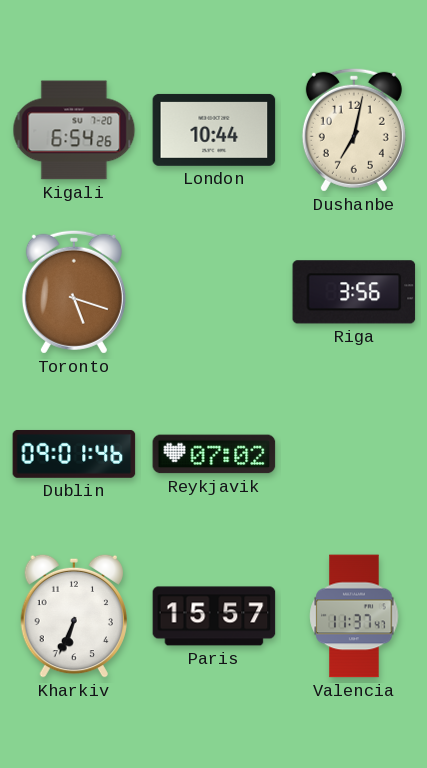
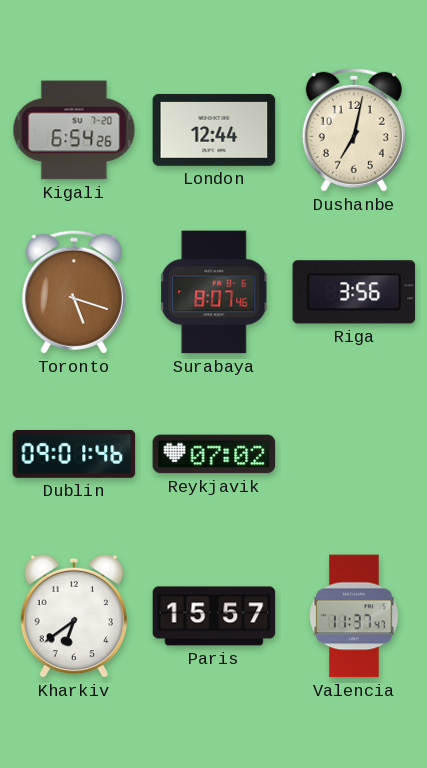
London: 10:44 -> 12:44 (214, 130)
Surabaya: none -> 8:07 (215, 292)
Kharkiv: 6:34 -> 6:39 (73, 616)
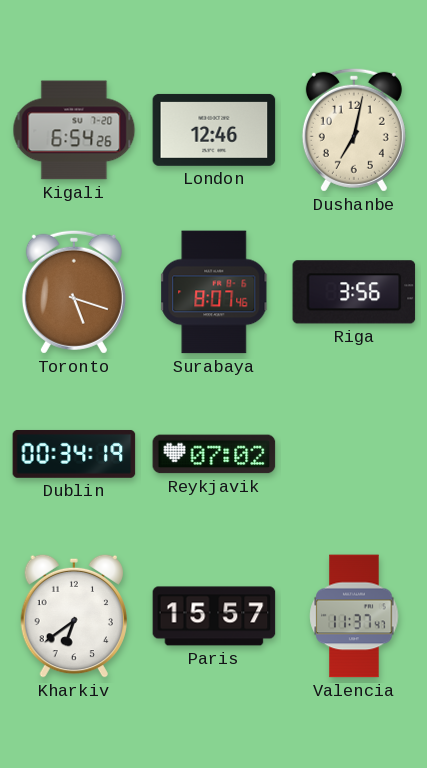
London: 12:44 -> 12:46 (214, 130)
Dublin: 09:01 -> 00:34 (74, 454)
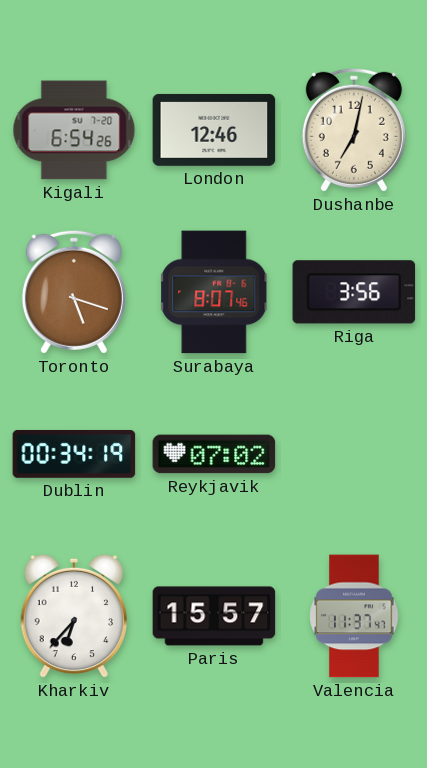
Kharkiv: 6:39 -> 6:37 (73, 616)
